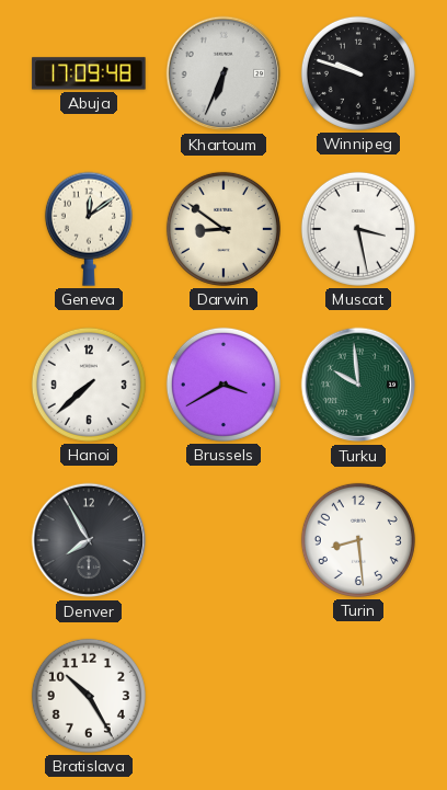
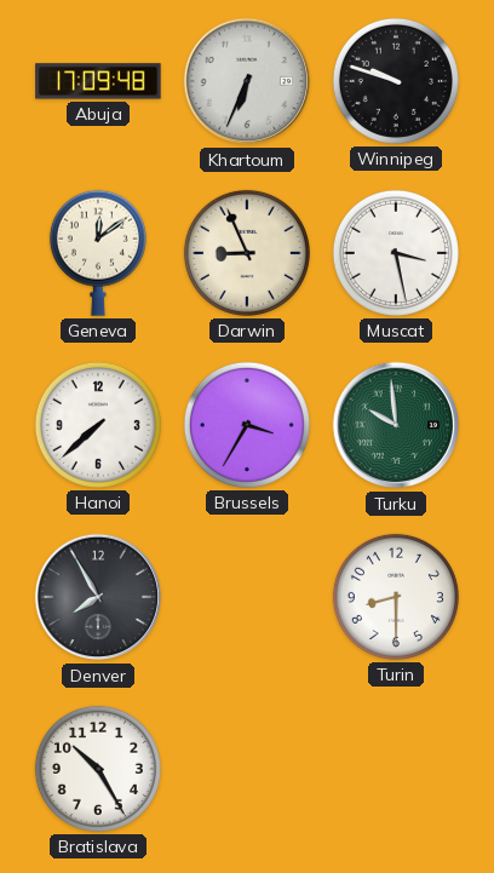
Darwin: 8:51 -> 8:56 (247, 253)
Brussels: 3:40 -> 3:35 (247, 425)
Turin: 8:29 -> 8:30 (396, 597)
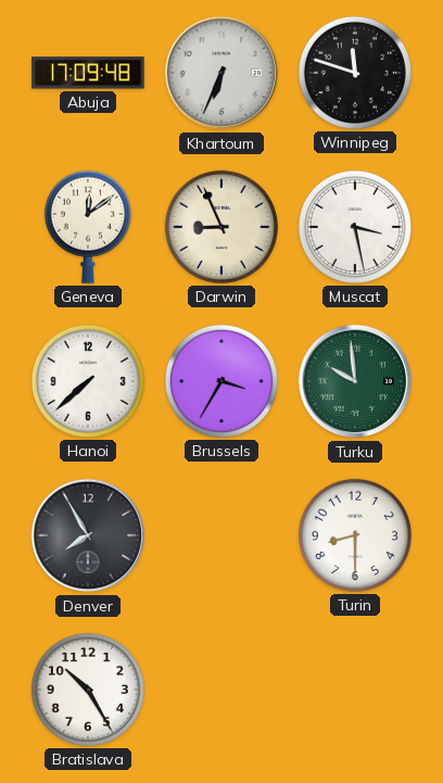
Winnipeg: 9:48 -> 11:48 (355, 73)
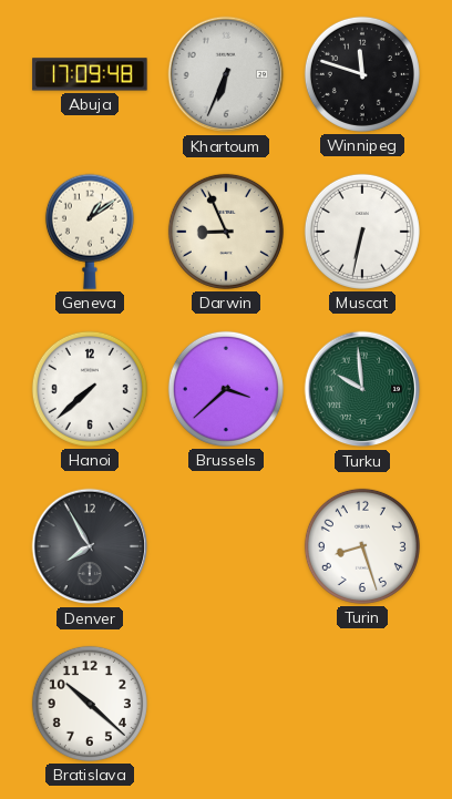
Geneva: 12:09 -> 1:09 (90, 232)
Muscat: 3:28 -> 6:32 (362, 232)
Brussels: 3:35 -> 3:38 (226, 389)
Turin: 8:30 -> 8:27 (362, 546)
Bratislava: 10:25 -> 10:22 (90, 704)
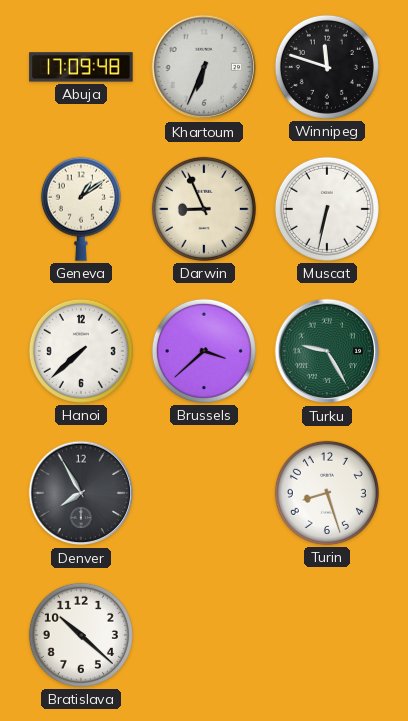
Turku: 9:59 -> 9:25 (327, 351)
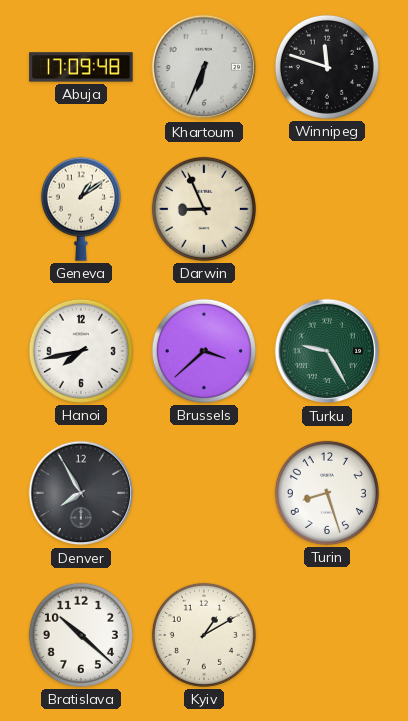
Muscat: 6:32 -> none (327, 209)
Hanoi: 7:38 -> 7:43 (81, 351)
Kyiv: none -> 1:10 (204, 635)
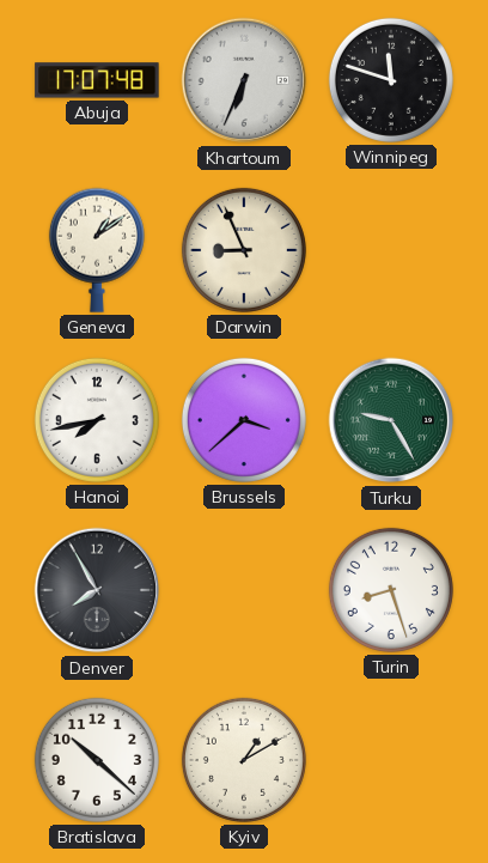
Abuja: 17:09 -> 17:07 (97, 80)
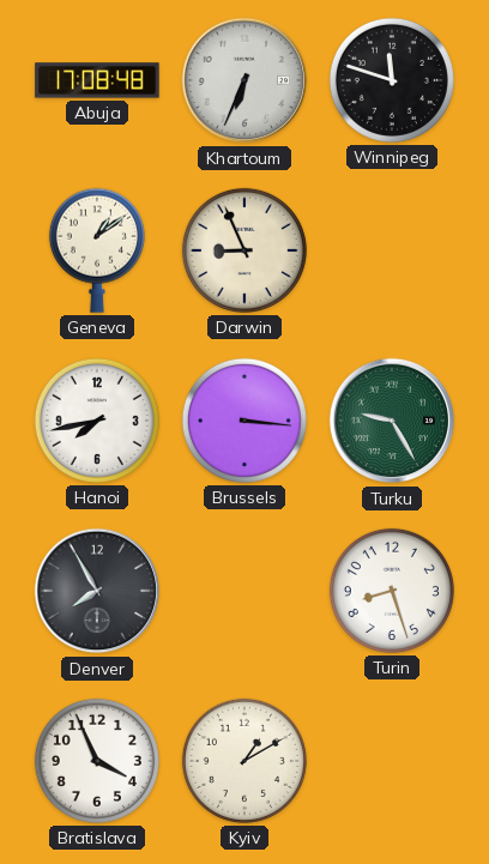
Abuja: 17:07 -> 17:08 (97, 80)
Brussels: 3:38 -> 3:16 (244, 421)
Bratislava: 10:22 -> 3:56 (97, 761)
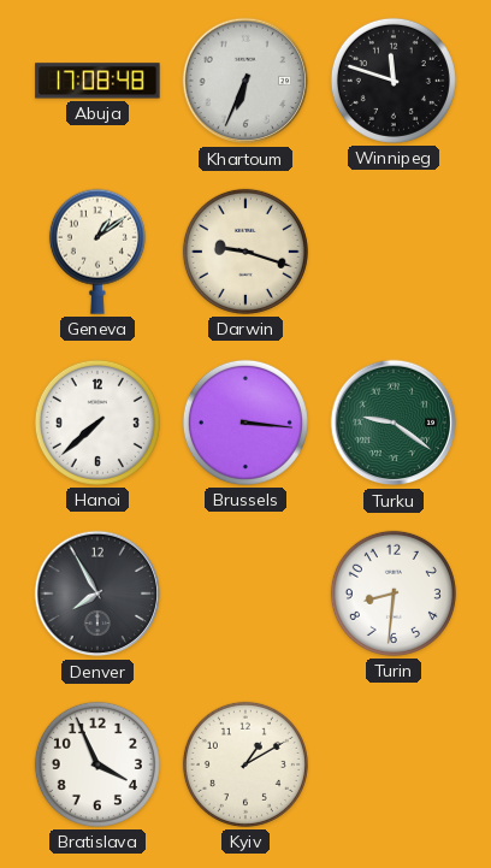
Darwin: 8:56 -> 9:18 (245, 252)
Hanoi: 7:43 -> 7:38 (97, 423)
Turku: 9:25 -> 9:21 (394, 423)
Turin: 8:27 -> 8:31 (394, 594)
